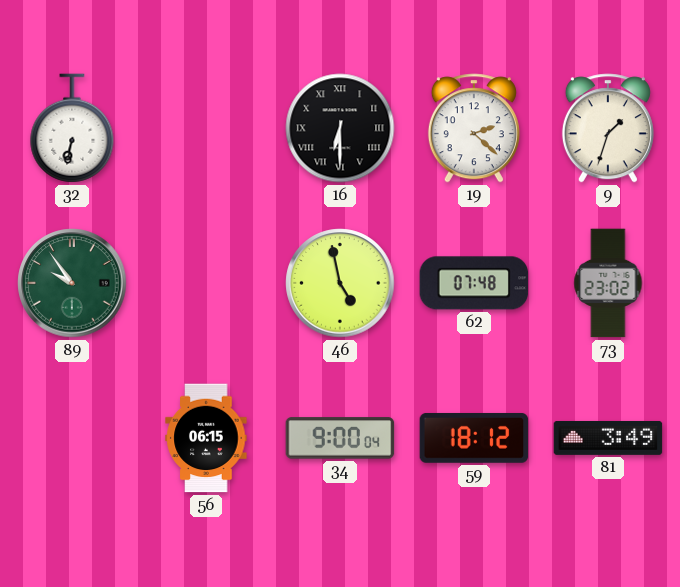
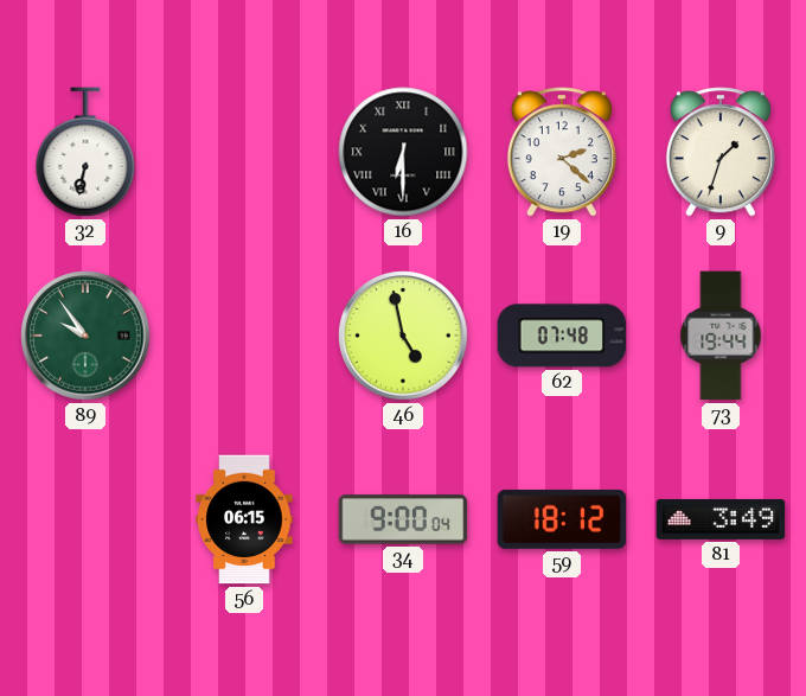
73: 23:02 -> 19:44 (721, 336)
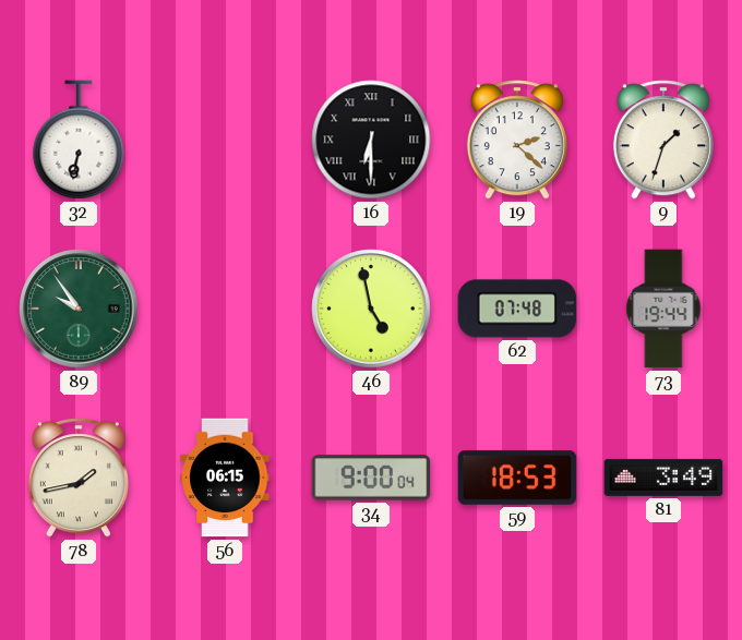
78: none -> 1:43 (79, 478)
59: 18:12 -> 18:53 (517, 478)
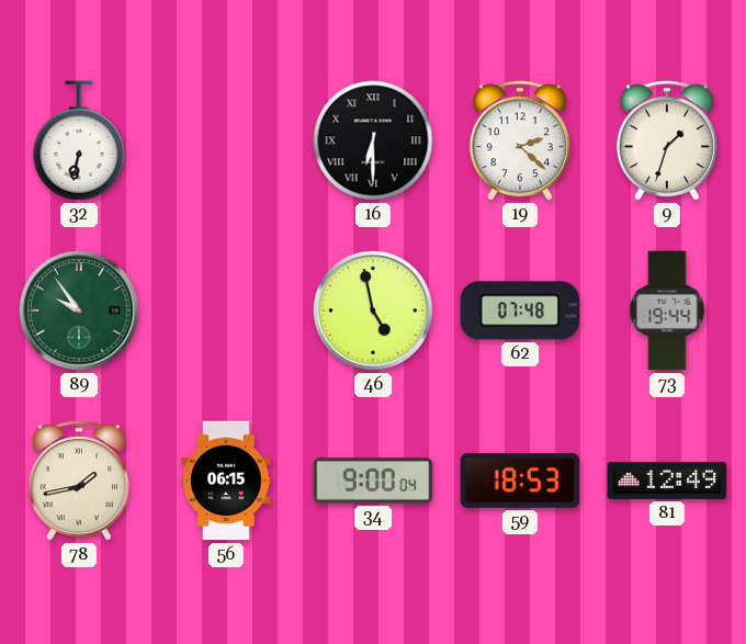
81: 3:49 -> 12:49 (667, 481)
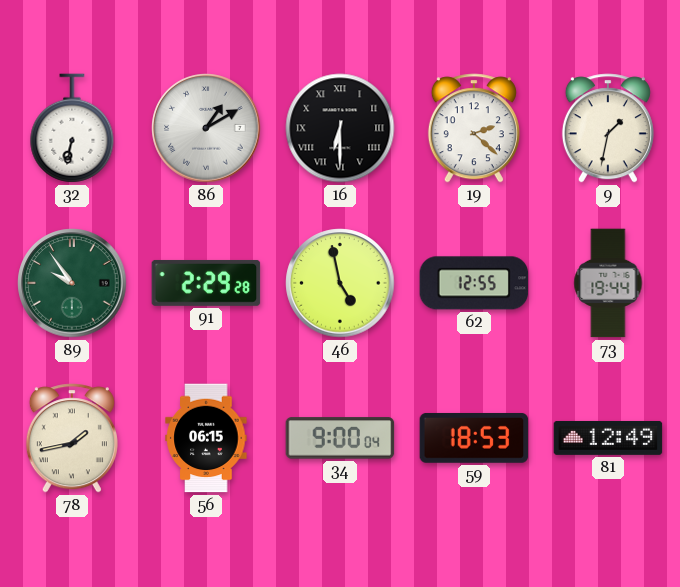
86: none -> 1:10 (206, 128)
9: 1:33 -> 1:32 (608, 128)
91: none -> 2:29 (206, 283)
62: 07:48 -> 12:55 (474, 283)
